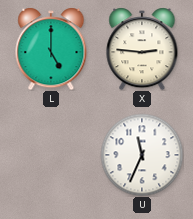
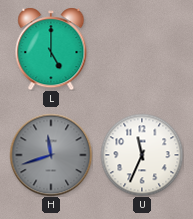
X: 2:46 -> none (142, 49)
H: none -> 11:42 (51, 155)
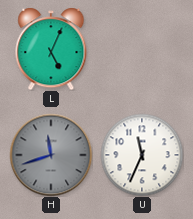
L: 5:00 -> 5:04 (51, 49)
